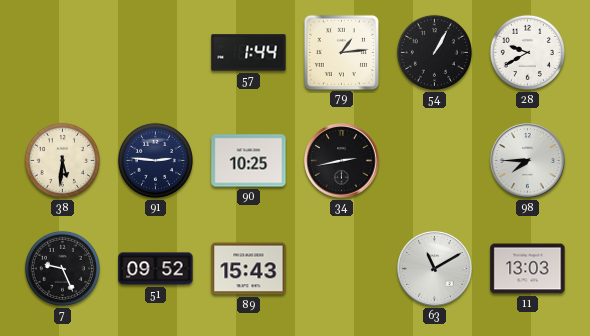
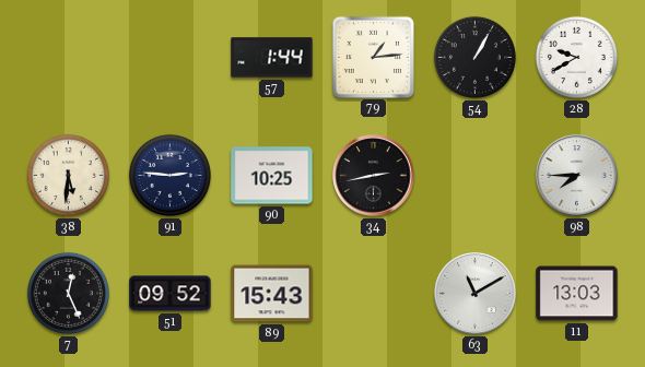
7: 9:26 -> 12:26 (68, 293)
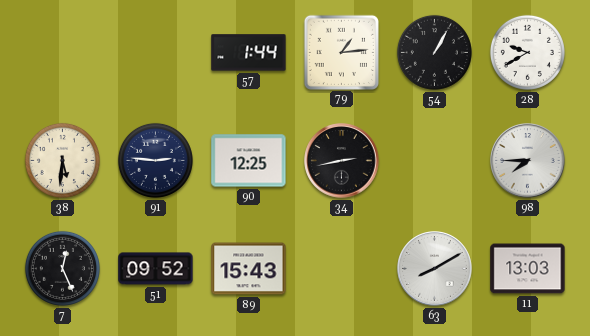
90: 10:25 -> 12:25 (249, 161)
63: 11:10 -> 8:10 (435, 269)
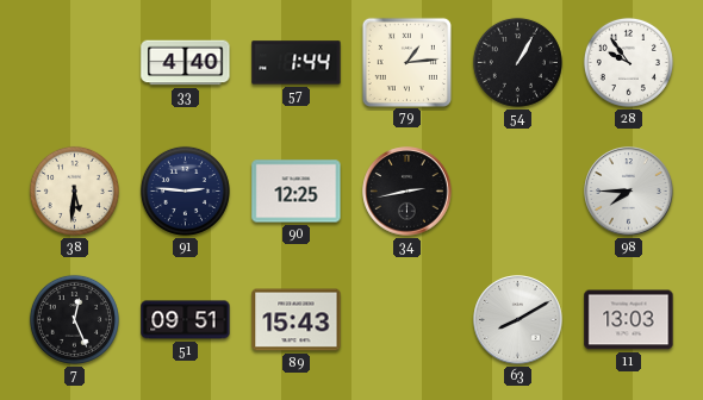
33: none -> 4:40 (186, 63)
28: 9:40 -> 9:54 (628, 62)
51: 09:52 -> 09:51 (186, 320)
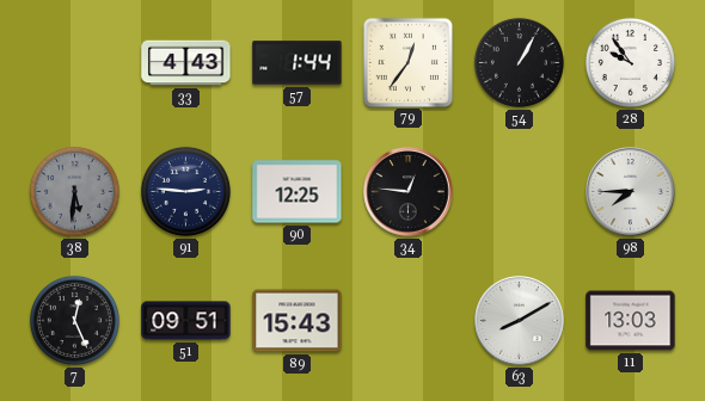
33: 4:40 -> 4:43 (186, 63)
79: 1:14 -> 12:36 (407, 62)
38 dial: cream -> grey (74, 191)
34: 2:43 -> 12:46 (409, 192)
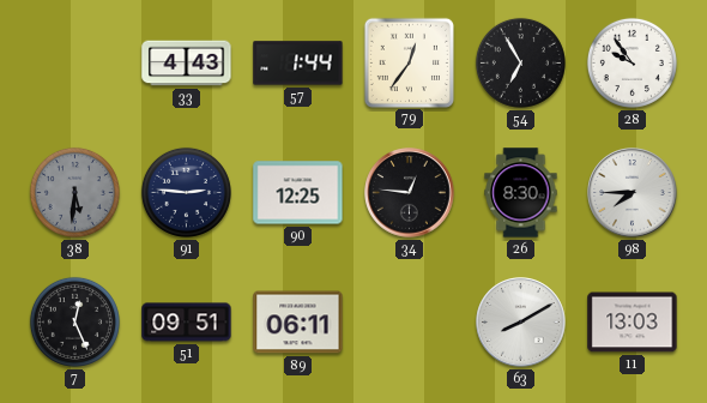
54: 1:05 -> 6:55 (520, 62)
26: none -> 8:30 (521, 193)
89: 15:43 -> 06:11 (298, 323)
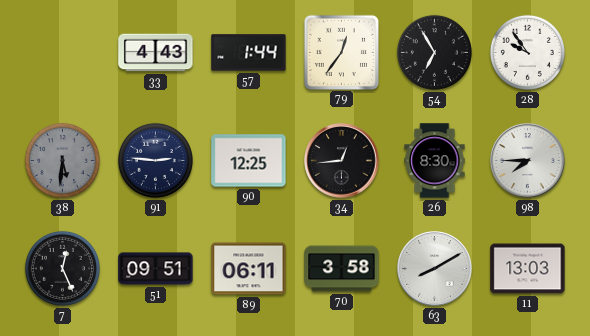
34: 12:46 -> 12:44 (342, 161)
70: none -> 3:58 (342, 269)
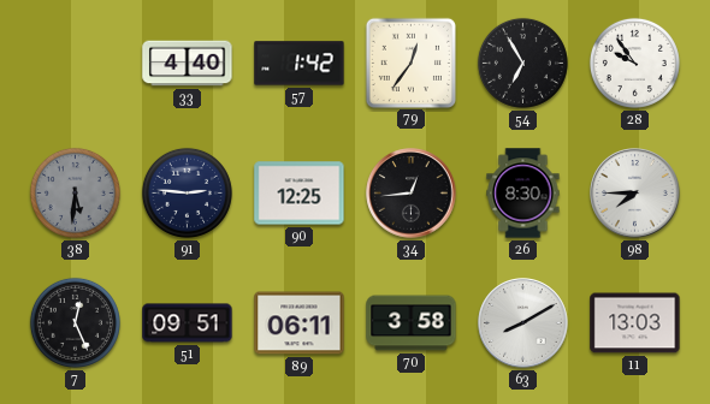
33: 4:43 -> 4:40 (188, 64)
57: 1:44 -> 1:42 (300, 64)
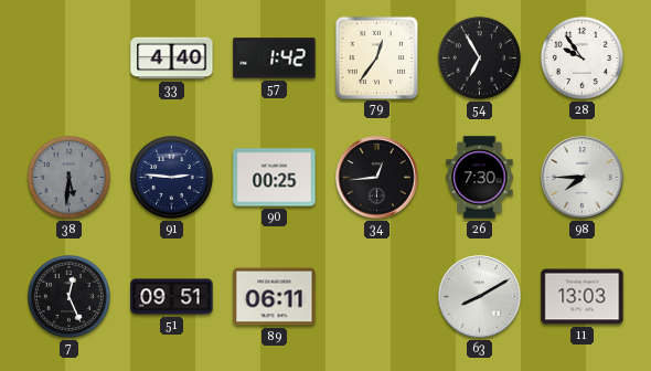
90: 12:25 -> 00:25 (275, 178)
26: 8:30 -> 7:30 (480, 178)
70: 3:58 -> none (412, 323)
